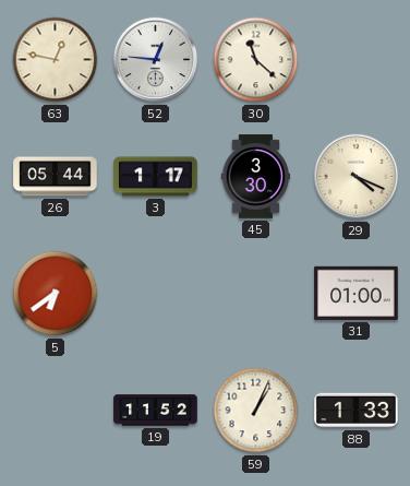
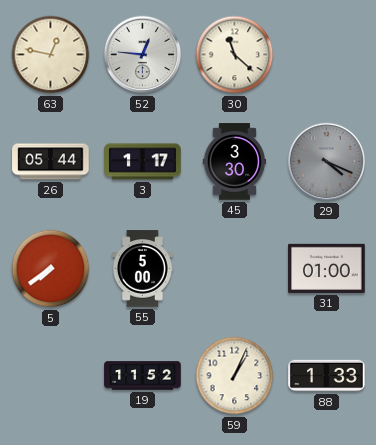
29 dial: cream -> grey (327, 162)
5: 6:39 -> 7:39 (51, 269)
55: none -> 5:00 (143, 269)
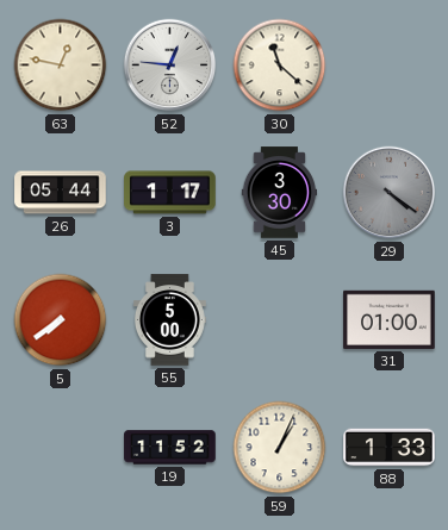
29: 4:19 -> 4:21 (390, 193)
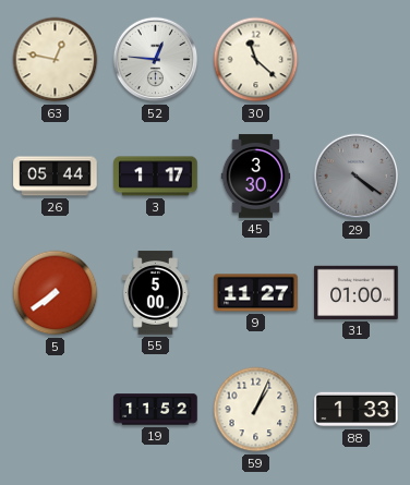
9: none -> 11:27 (256, 293)
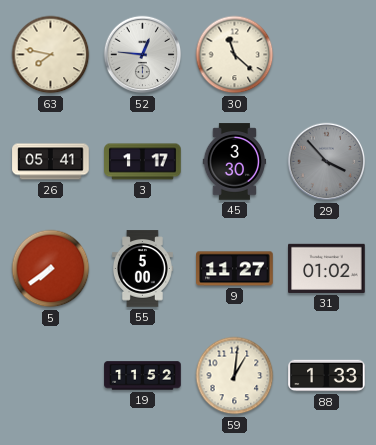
63: 12:47 -> 7:47 (51, 55)
26: 05:44 -> 05:41 (51, 162)
29: 4:21 -> 3:53 (327, 162)
31: 01:00 -> 01:02 (327, 268)
59: 1:04 -> 1:01 (235, 376)
